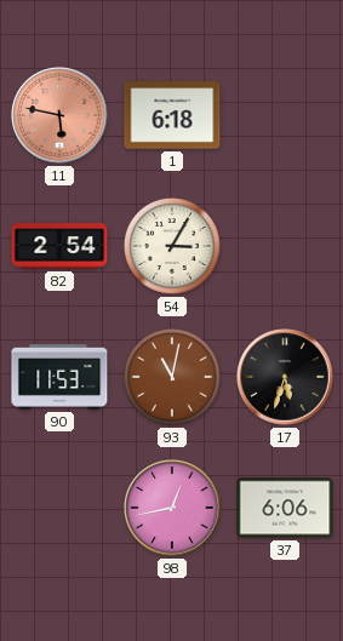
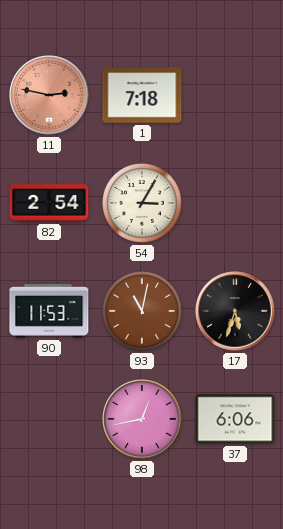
11: 5:47 -> 2:47 (49, 95)
1: 6:18 -> 7:18 (142, 95)
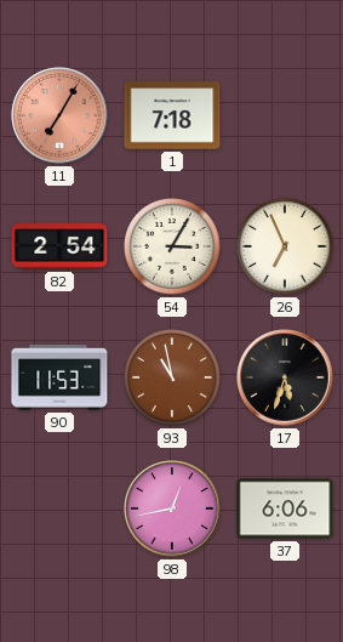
11: 2:47 -> 7:05 (59, 115)
26: none -> 6:56 (285, 246)
93: 11:02 -> 10:58 (172, 377)
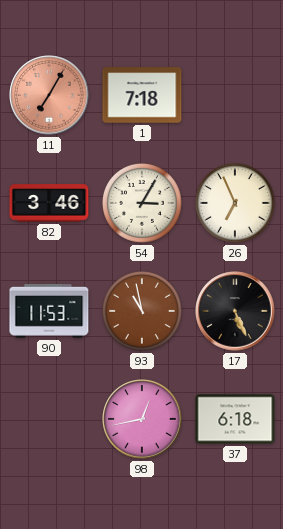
82: 2:54 -> 3:46 (49, 203)
17: 5:33 -> 5:26 (235, 311)
37: 6:06 -> 6:18 (235, 419)
